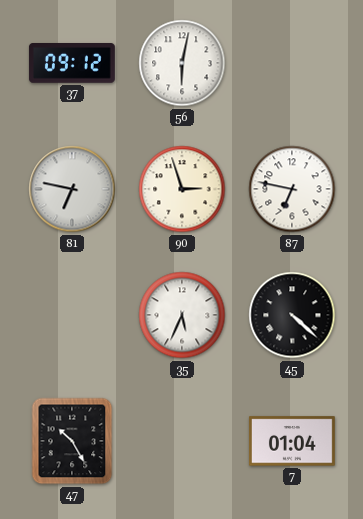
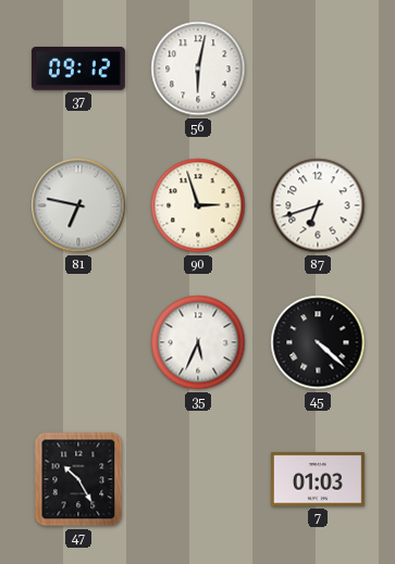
87: 6:47 -> 6:42 (318, 205)
7: 01:04 -> 01:03 (318, 479)
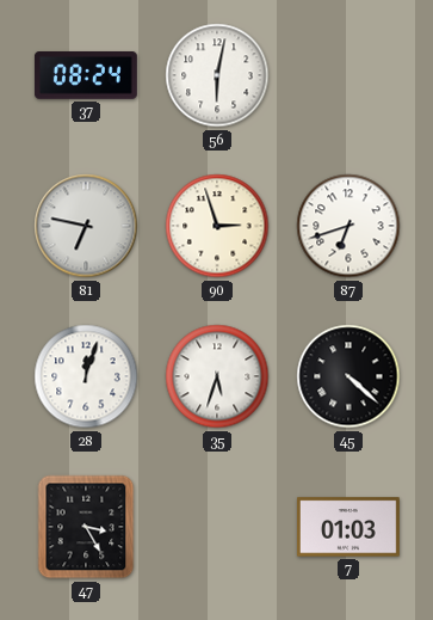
37: 09:12 -> 08:24 (86, 76)
28: none -> 12:03 (86, 376)
35: 5:34 -> 5:33 (217, 376)
47: 10:25 -> 3:25 (86, 527)
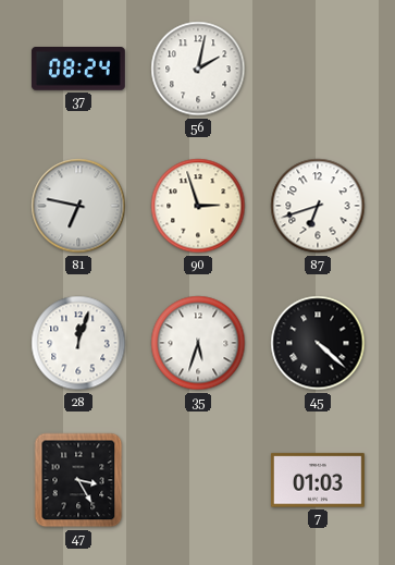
56: 6:02 -> 2:02 (198, 69)
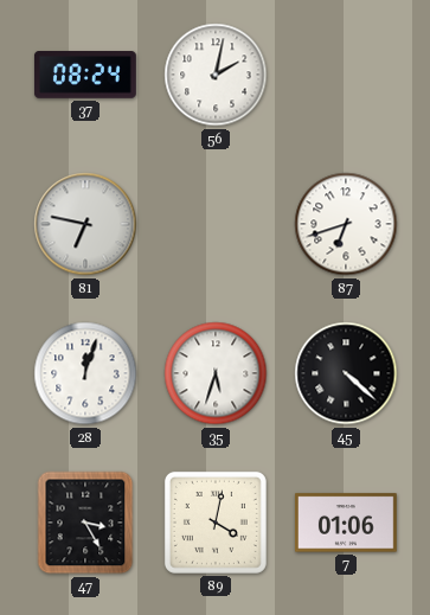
90: 2:57 -> none (198, 206)
89: none -> 4:02 (216, 523)
7: 01:03 -> 01:06 (346, 523)
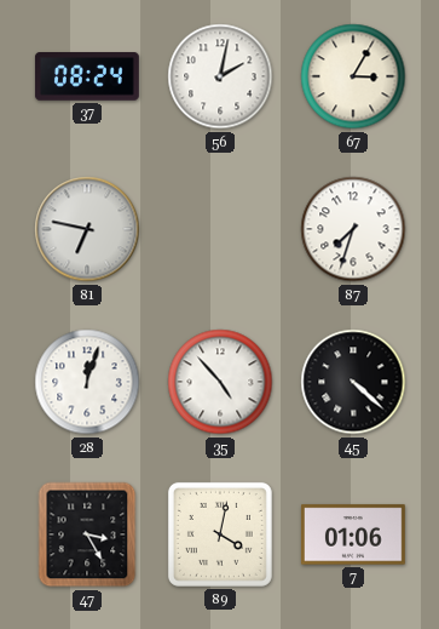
67: none -> 3:05 (353, 76)
87: 6:42 -> 7:33 (353, 229)
35: 5:33 -> 4:53 (220, 382)
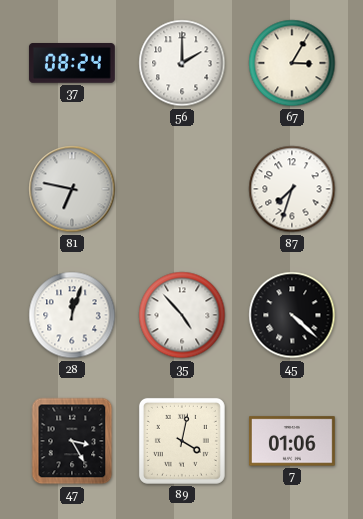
56: 2:02 -> 2:00 (182, 63)
